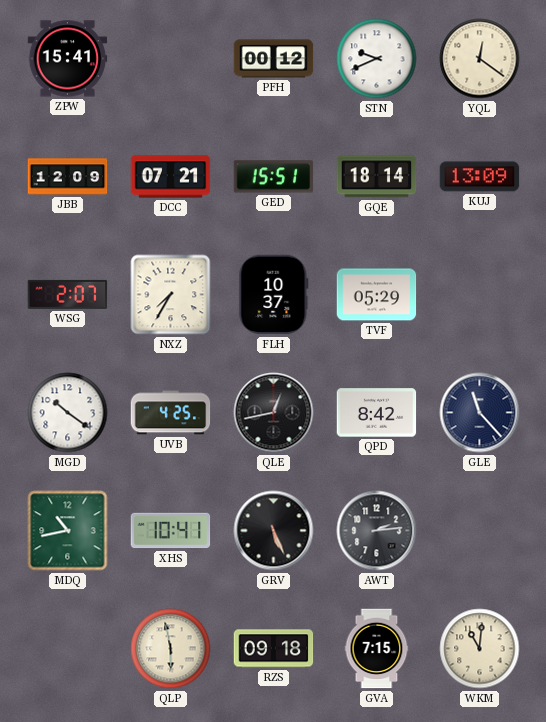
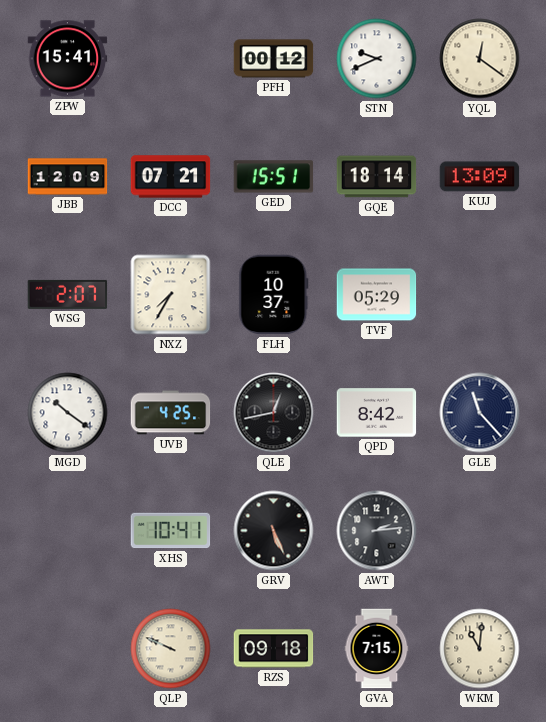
MDQ: 10:43 -> none (68, 531)
QLP: 5:58 -> 9:49 (171, 649)
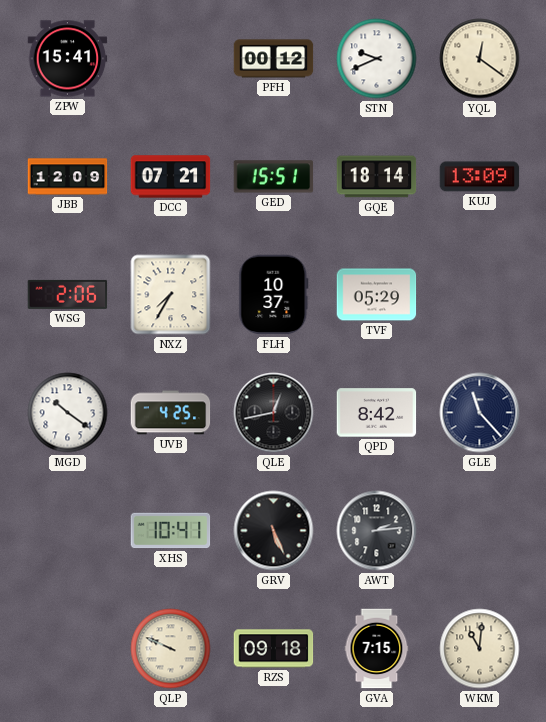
WSG: 2:07 -> 2:06 (68, 294)
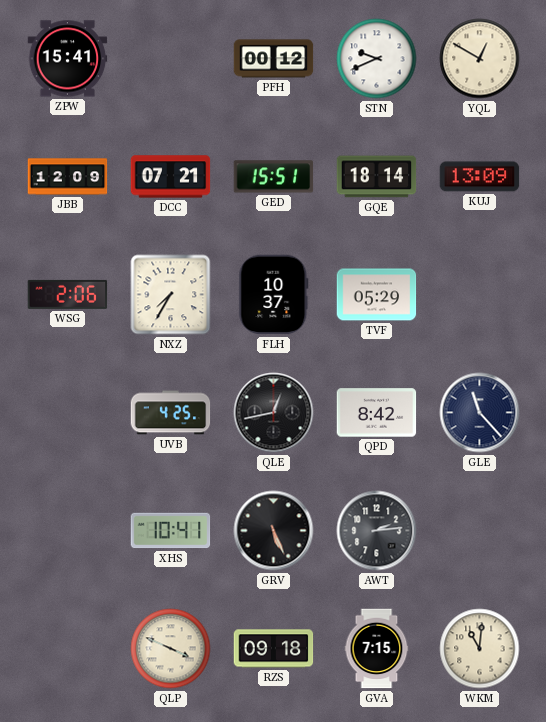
YQL: 12:21 -> 12:50 (480, 59)
MGD: 10:21 -> none (68, 413)
QLP: 9:49 -> 3:49 (171, 649)
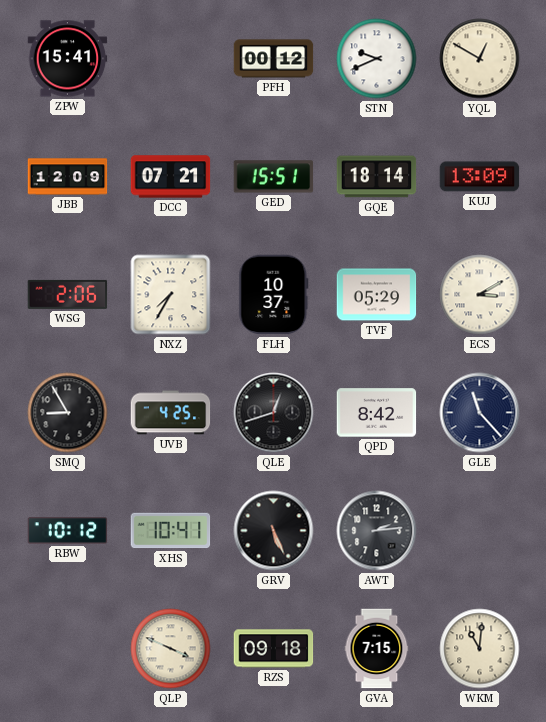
ECS: none -> 3:10 (480, 295)
SMQ: none -> 8:55 (68, 413)
QLE: 12:43 -> 12:42 (274, 413)
RBW: none -> 10:12 (68, 531)
